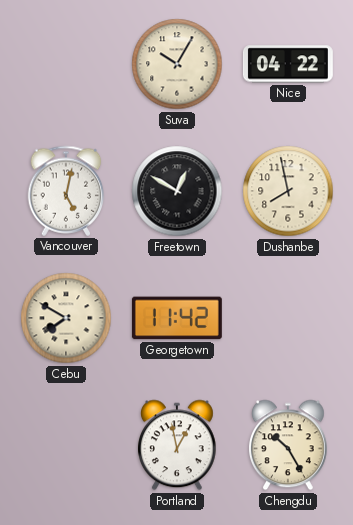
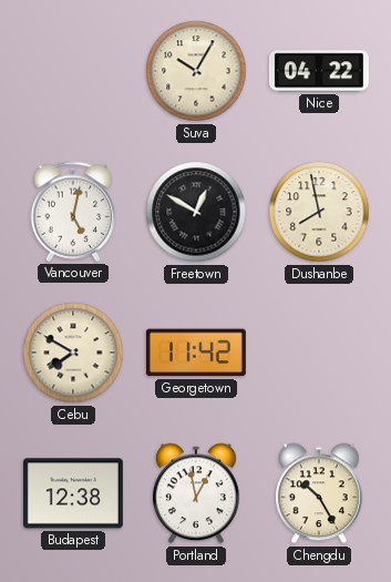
Budapest: none -> 12:38 (73, 493)
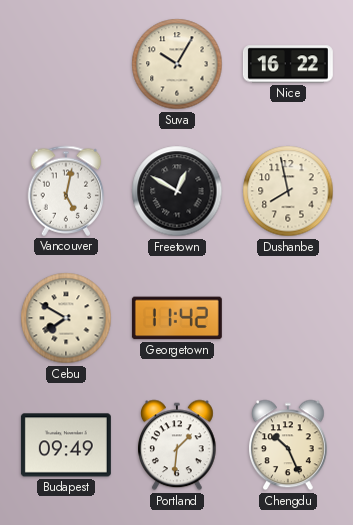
Nice: 04:22 -> 16:22 (288, 64)
Budapest: 12:38 -> 09:49 (66, 445)
Portland: 12:58 -> 1:31 (177, 445)
Chengdu: 10:25 -> 10:26 (288, 445)
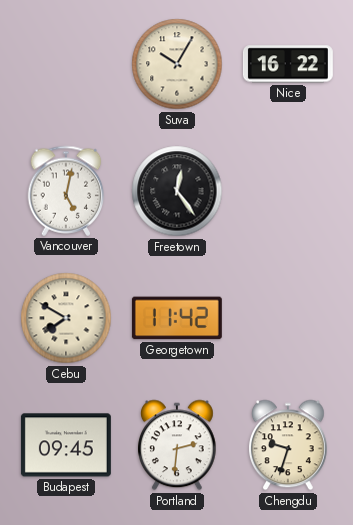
Freetown: 12:50 -> 12:24 (177, 191)
Dushanbe: 7:58 -> none (288, 191)
Budapest: 09:49 -> 09:45 (66, 445)
Portland: 1:31 -> 2:31 (177, 445)
Chengdu: 10:26 -> 9:33 (288, 445)
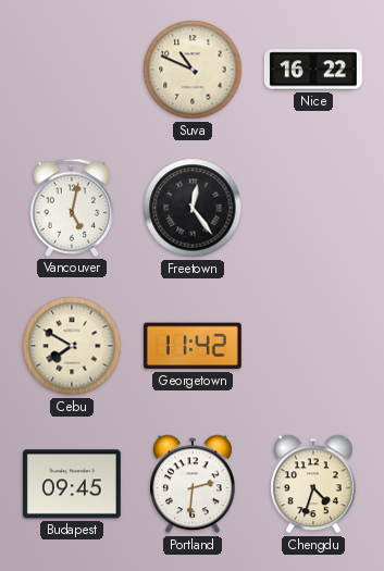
Suva: 10:05 -> 10:49 (193, 70)
Chengdu: 9:33 -> 4:33 (313, 484)
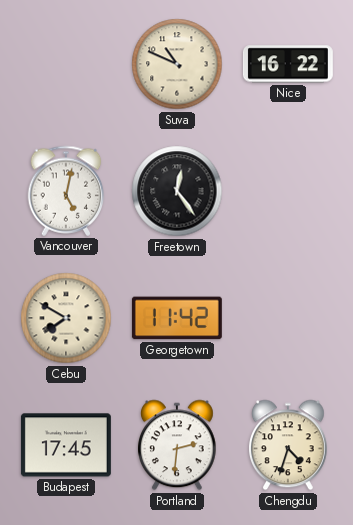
Budapest: 09:45 -> 17:45 (66, 445)
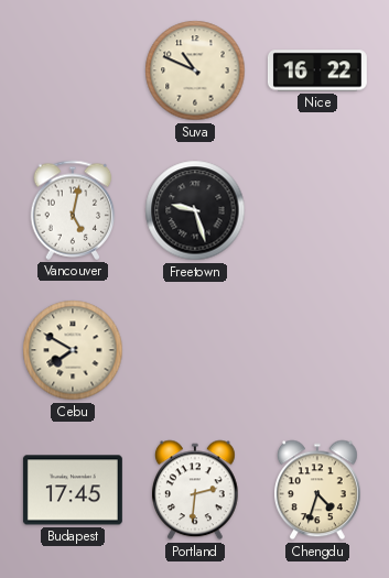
Freetown: 12:24 -> 9:27 (195, 210)
Georgetown: 11:42 -> none (177, 318)
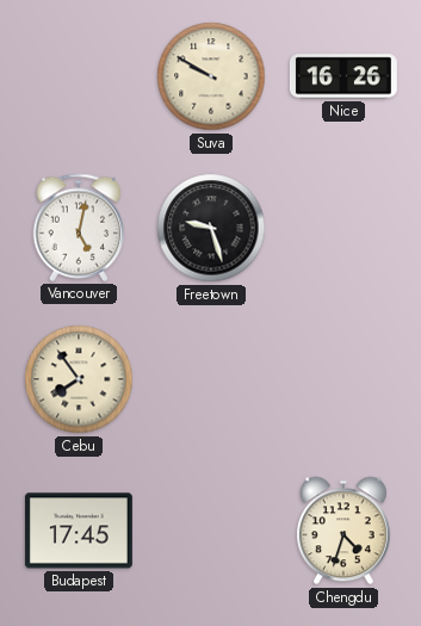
Suva: 10:49 -> 9:50 (211, 76)
Nice: 16:22 -> 16:26 (343, 76)
Cebu: 7:50 -> 7:54 (79, 379)
Portland: 2:31 -> none (195, 490)
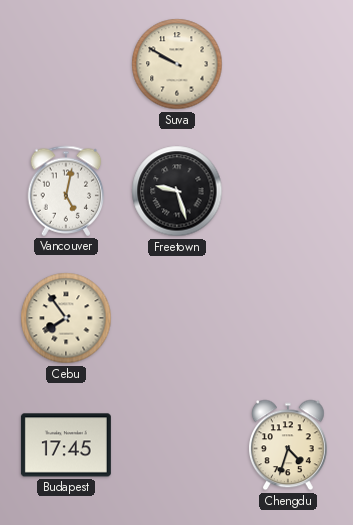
Nice: 16:26 -> none (343, 76)
